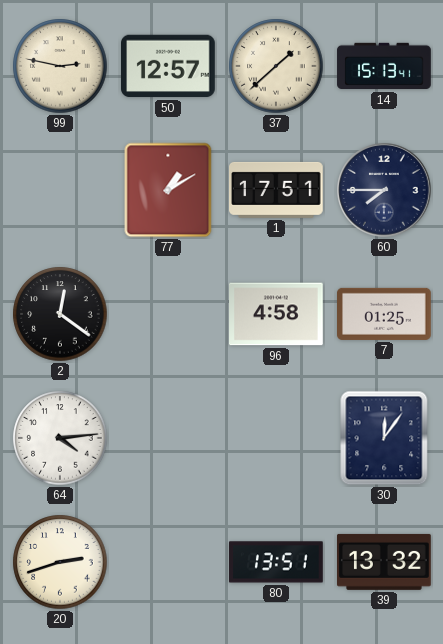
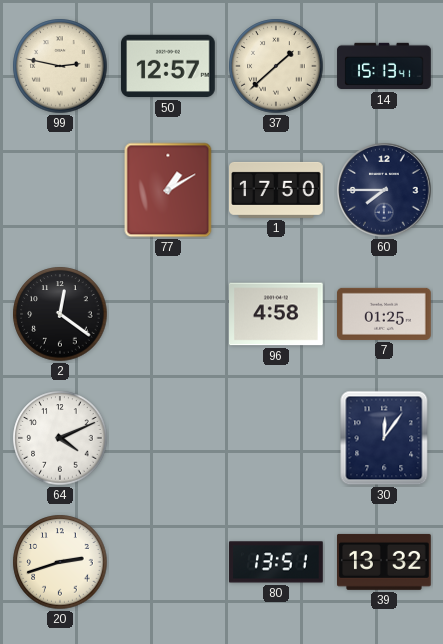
1: 17:51 -> 17:50 (277, 190)
64: 4:14 -> 4:11 (60, 438)
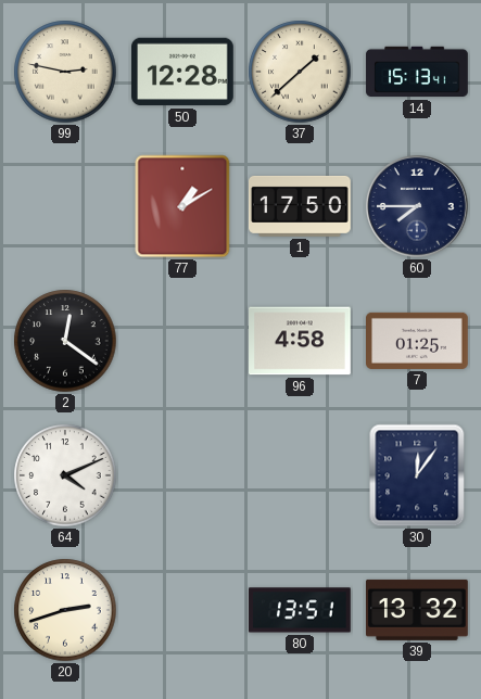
50: 12:57 -> 12:28 (183, 72)
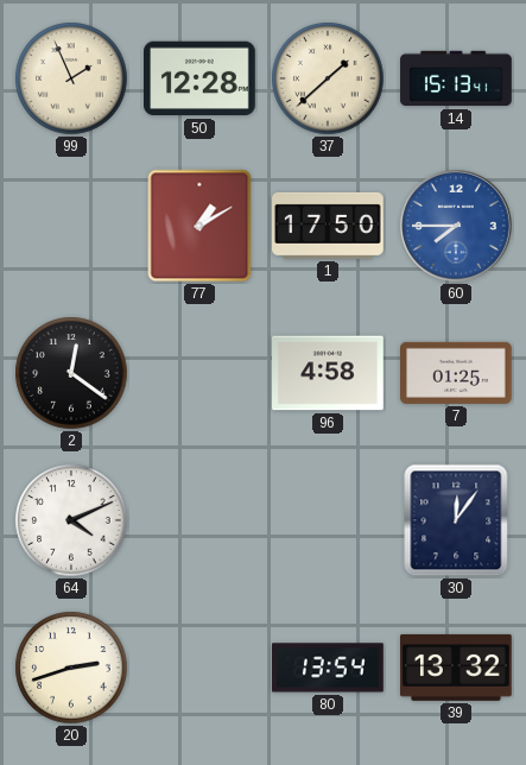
99: 2:47 -> 1:56 (71, 78)
60 dial: navy -> blue (456, 226)
80: 13:51 -> 13:54 (329, 668)
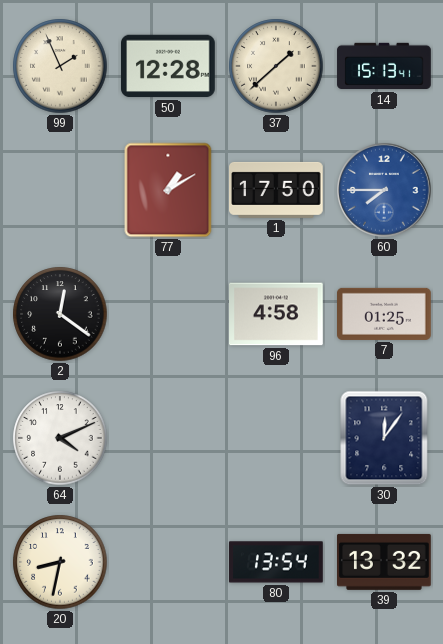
20: 2:42 -> 8:32 (60, 562)
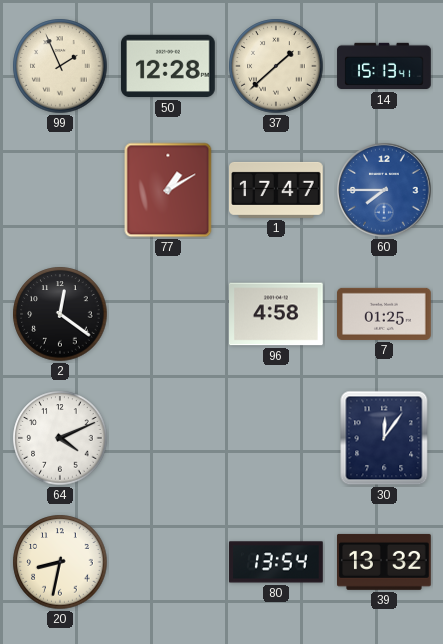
1: 17:50 -> 17:47 (277, 190)
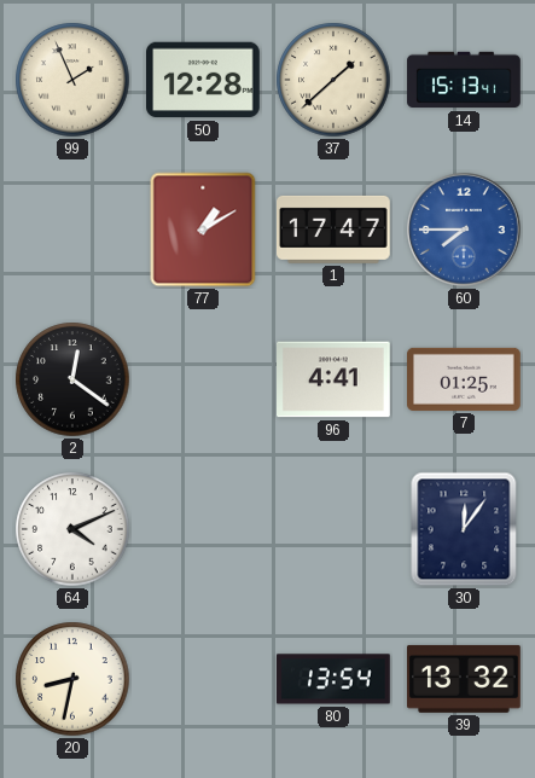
96: 4:58 -> 4:41 (335, 379)
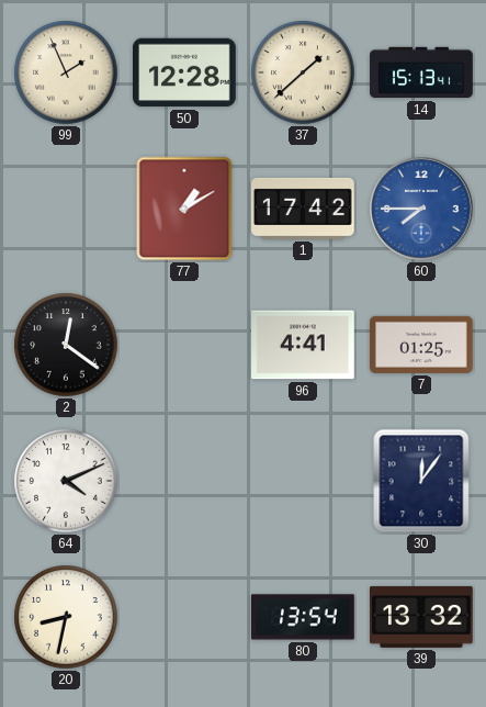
1: 17:47 -> 17:42 (304, 209)
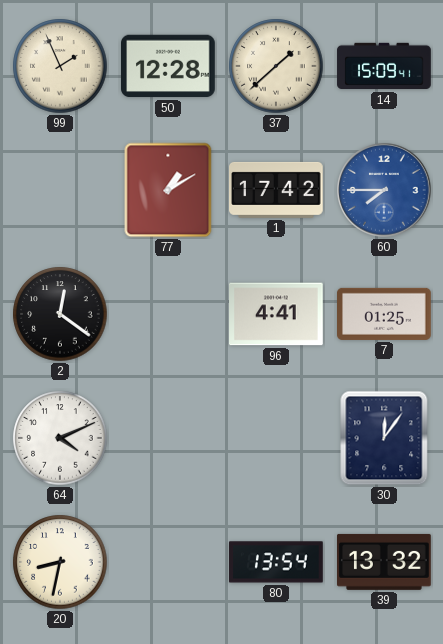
14: 15:13 -> 15:09 (384, 66)
